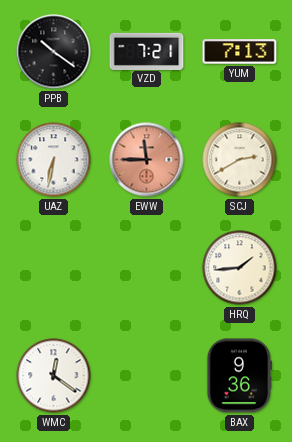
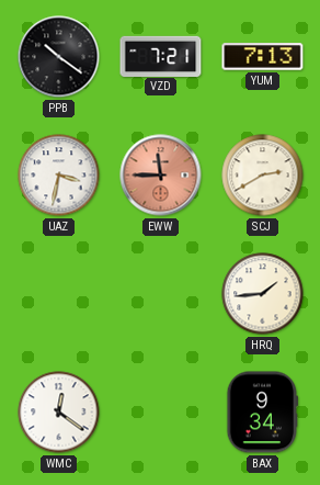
UAZ: 6:32 -> 3:32 (59, 176)
BAX: 9:36 -> 9:34 (263, 413)
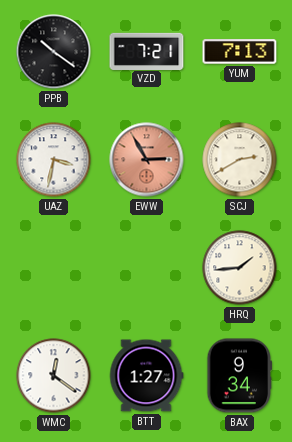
EWW: 11:45 -> 2:55 (147, 160)
BTT: none -> 1:27 (146, 376)
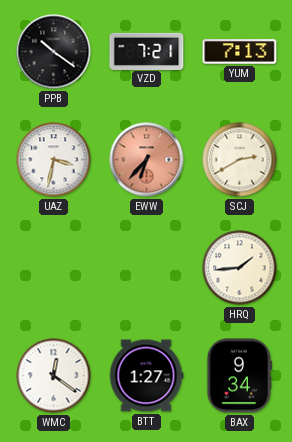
EWW: 2:55 -> 6:37 (147, 160)
